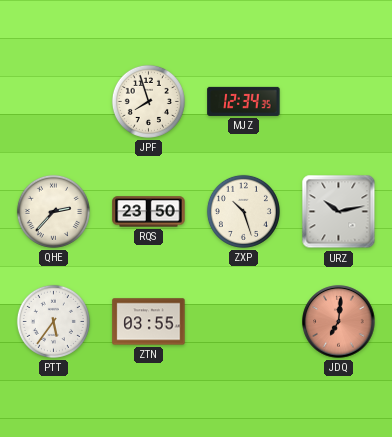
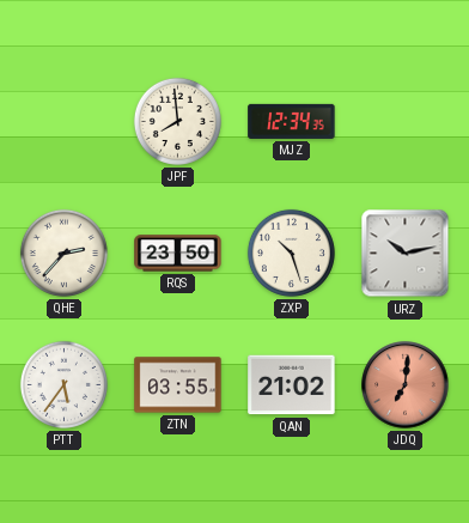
JPF: 7:57 -> 7:59 (177, 121)
QAN: none -> 21:02 (292, 385)
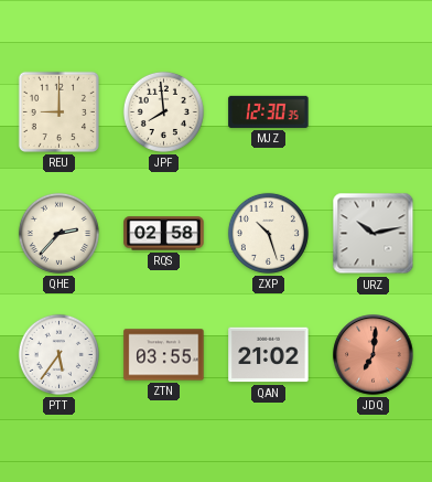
REU: none -> 9:00 (58, 111)
MJZ: 12:34 -> 12:30 (269, 111)
RQS: 23:50 -> 02:58 (164, 234)
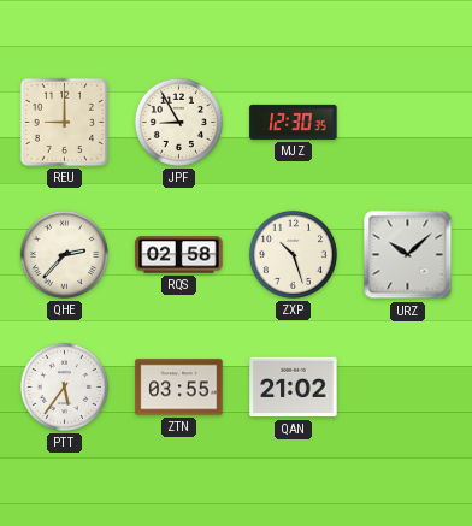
JPF: 7:59 -> 8:55 (178, 122)
URZ: 10:13 -> 10:08 (408, 255)
JDQ: 7:01 -> none (374, 355)
